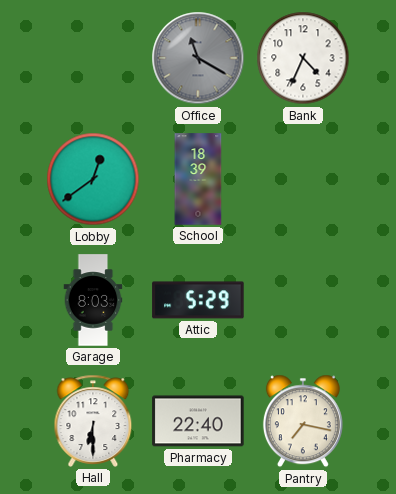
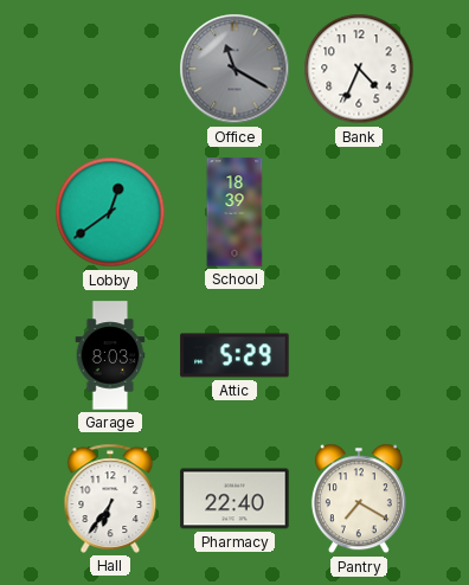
Hall: 6:30 -> 6:36 (110, 499)
Pantry: 7:17 -> 7:20 (359, 499)
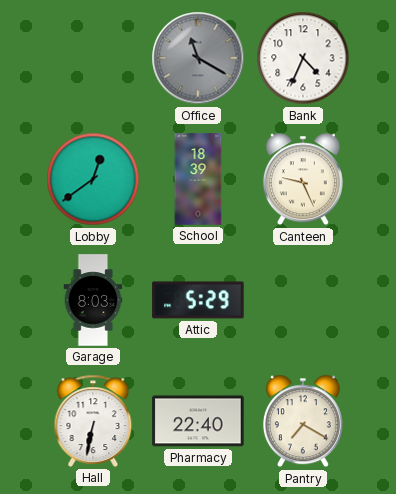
Canteen: none -> 9:26 (303, 179)
Hall: 6:36 -> 6:32 (93, 421)
